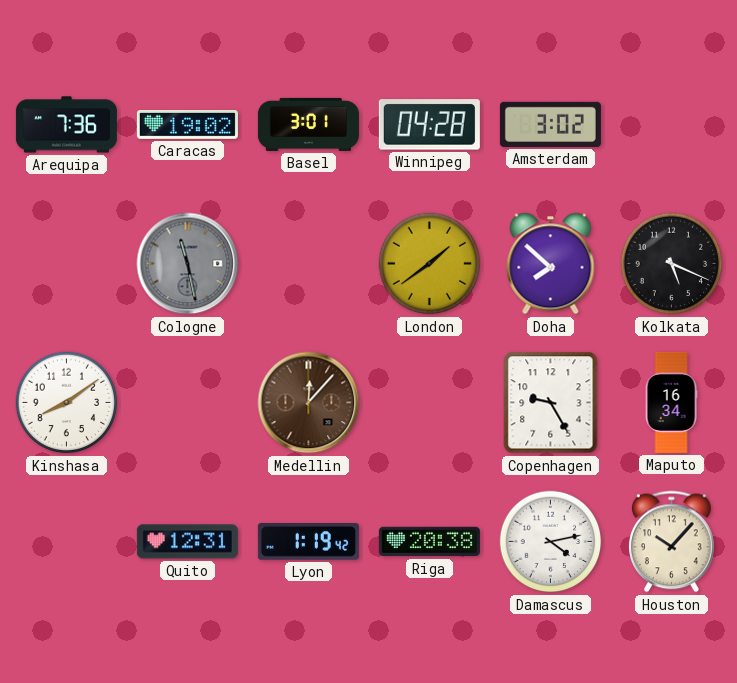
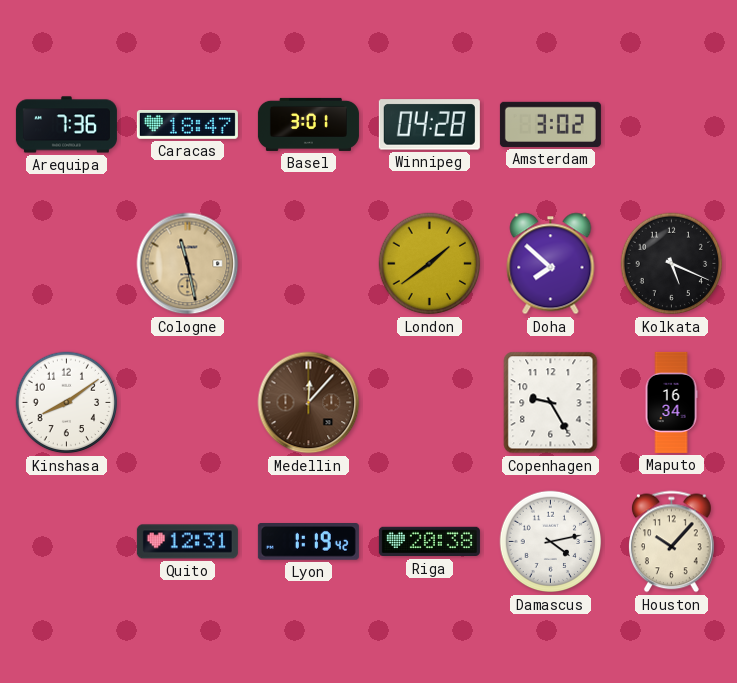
Caracas: 19:02 -> 18:47 (187, 125)
Cologne dial: grey -> champagne (188, 264)
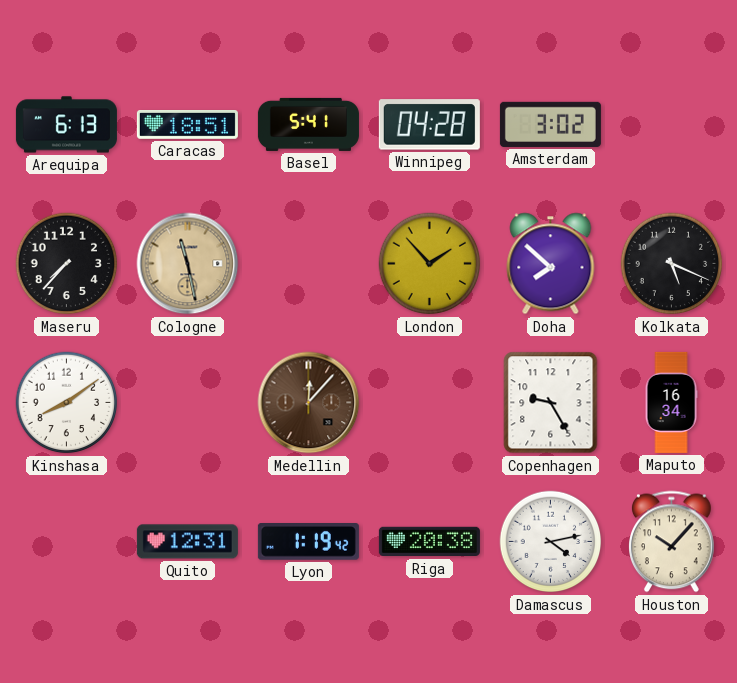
Arequipa: 7:36 -> 6:13 (66, 125)
Caracas: 18:47 -> 18:51 (187, 125)
Basel: 3:01 -> 5:41 (308, 124)
Maseru: none -> 7:37 (67, 264)
London: 1:39 -> 1:53 (430, 264)
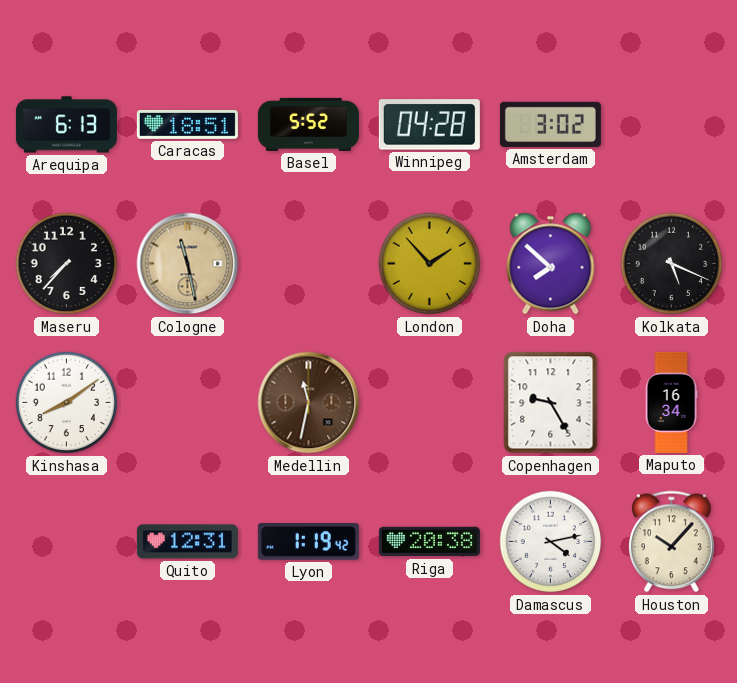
Basel: 5:41 -> 5:52 (308, 124)
Medellin: 12:07 -> 11:32 (309, 403)
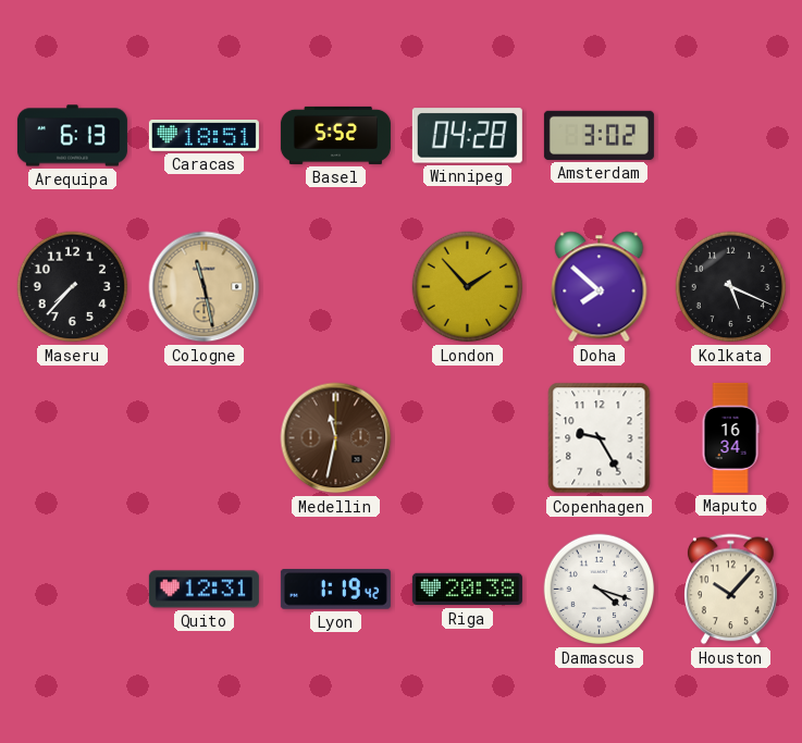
Kinshasa: 8:09 -> none (67, 403)
Damascus: 4:13 -> 4:18 (600, 590)
